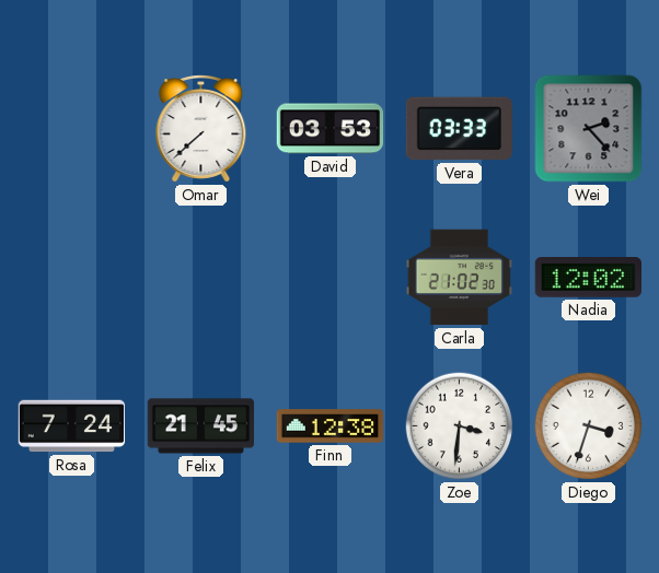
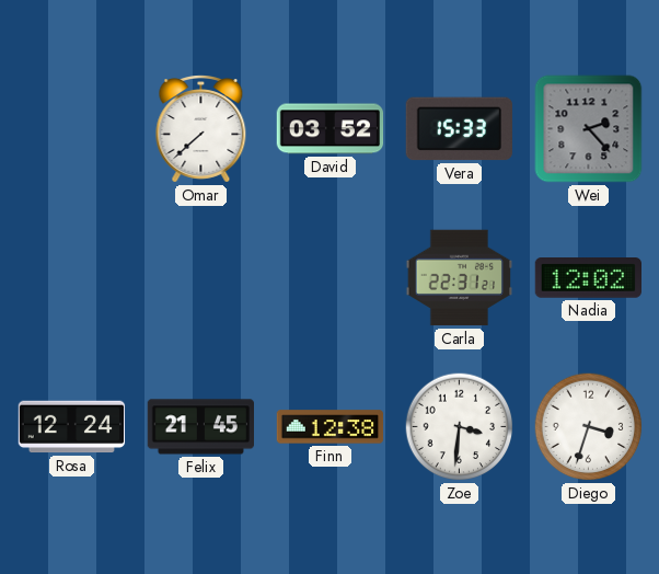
David: 03:53 -> 03:52 (331, 129)
Vera: 03:33 -> 15:33 (459, 129)
Carla: 21:02 -> 22:31 (459, 278)
Rosa: 7:24 -> 12:24 (72, 427)
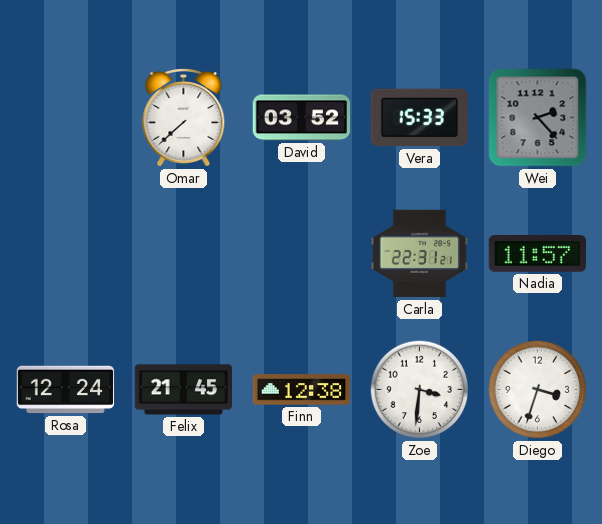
Nadia: 12:02 -> 11:57 (537, 254)
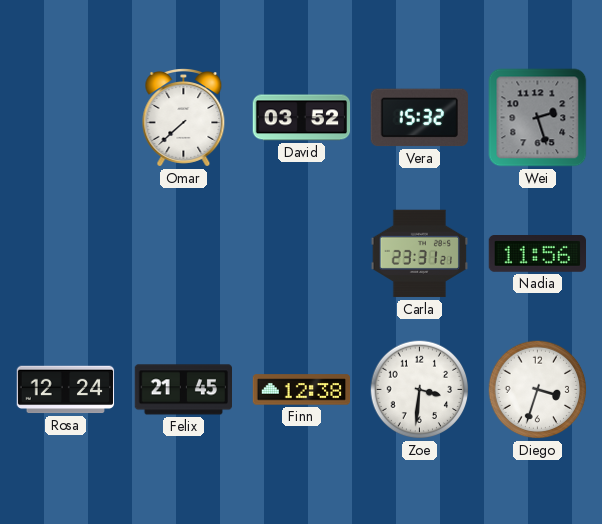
Vera: 15:33 -> 15:32 (419, 118)
Wei: 2:23 -> 2:27 (538, 118)
Carla: 22:31 -> 23:31 (419, 254)
Nadia: 11:57 -> 11:56 (537, 254)
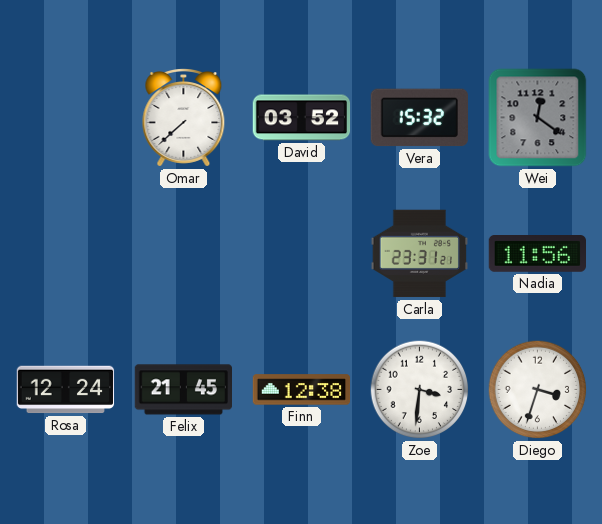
Wei: 2:27 -> 12:21 (538, 118)
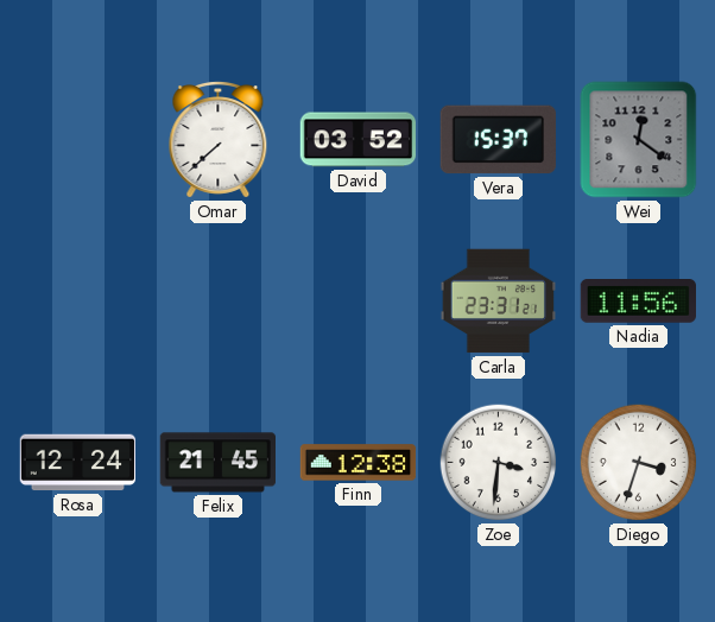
Vera: 15:32 -> 15:37 (498, 140)
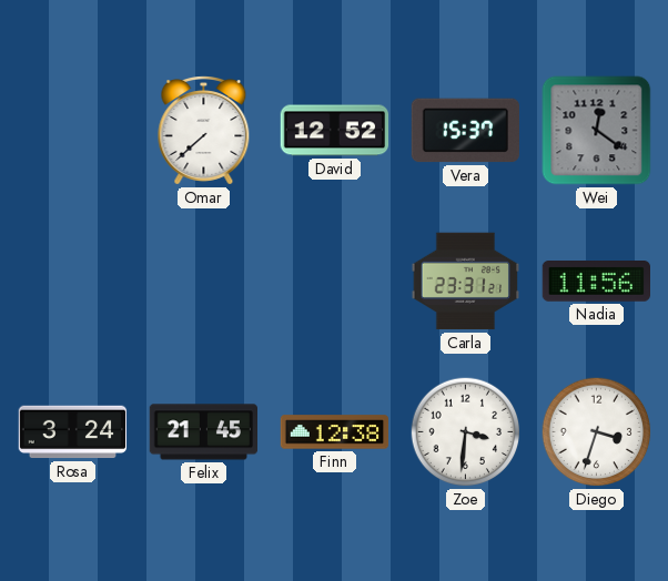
David: 03:52 -> 12:52 (335, 131)
Rosa: 12:24 -> 3:24 (73, 432)
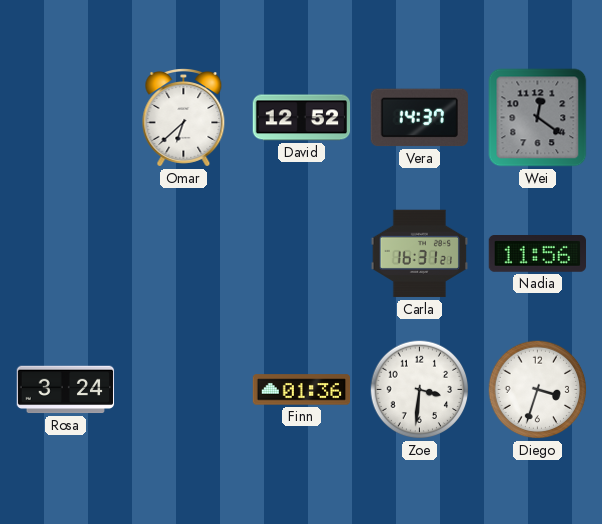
Omar: 7:38 -> 6:38 (184, 118)
Vera: 15:37 -> 14:37 (419, 118)
Carla: 23:31 -> 16:31 (419, 254)
Felix: 21:45 -> none (203, 432)
Finn: 12:38 -> 01:36 (302, 390)
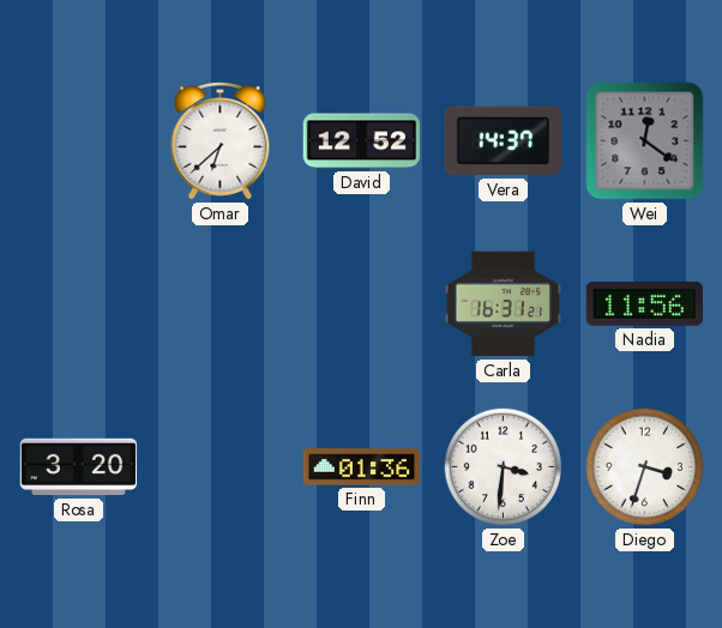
Rosa: 3:24 -> 3:20 (79, 467)
